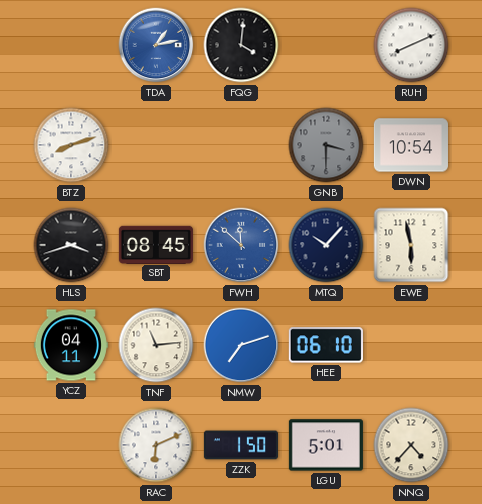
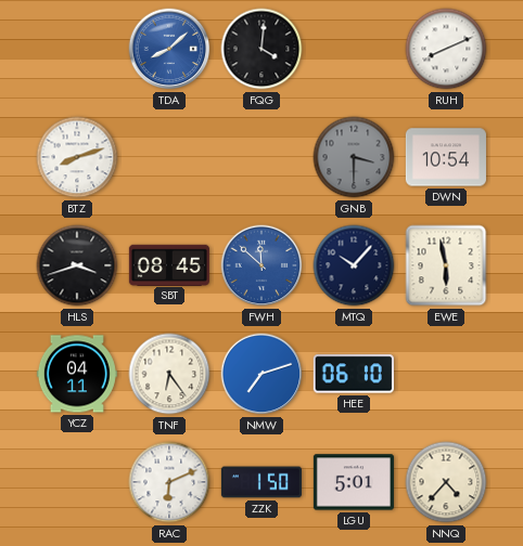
TDA: 1:13 -> 8:08 (169, 49)
TNF: 11:14 -> 6:24 (169, 374)
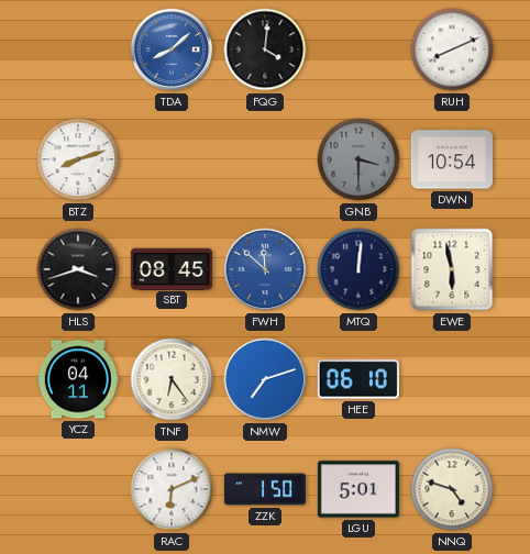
MTQ: 10:07 -> 12:01 (358, 269)
NNQ: 4:37 -> 4:48 (452, 489)
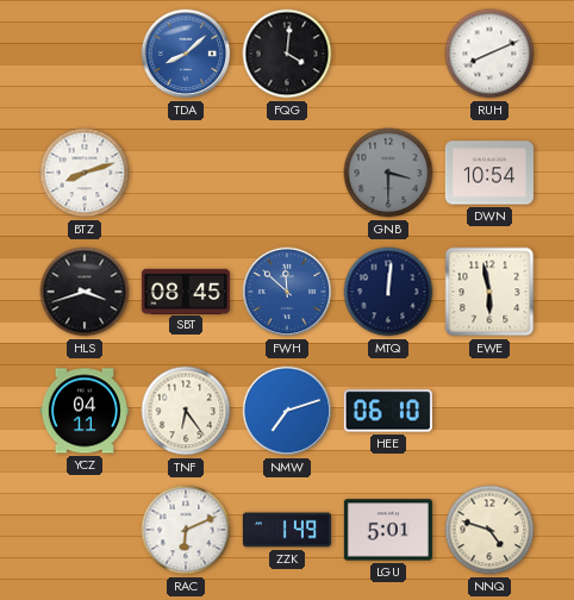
ZZK: 1:50 -> 1:49 (287, 530)
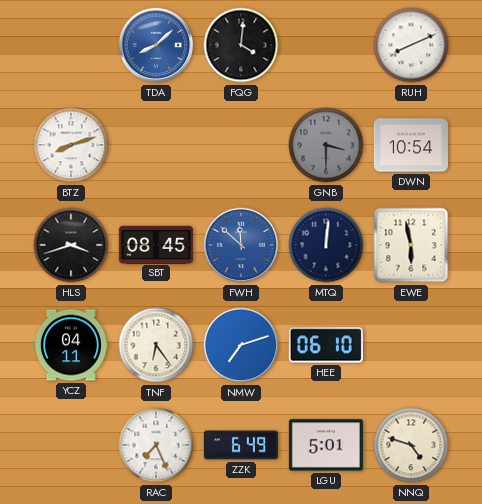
RAC: 6:11 -> 7:26 (156, 445)
ZZK: 1:49 -> 6:49 (241, 445)
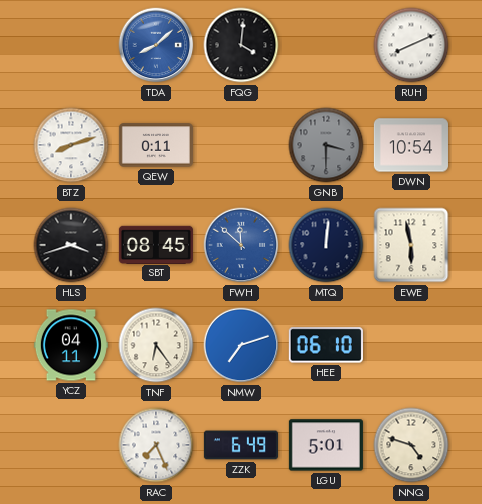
QEW: none -> 0:11 (156, 145)
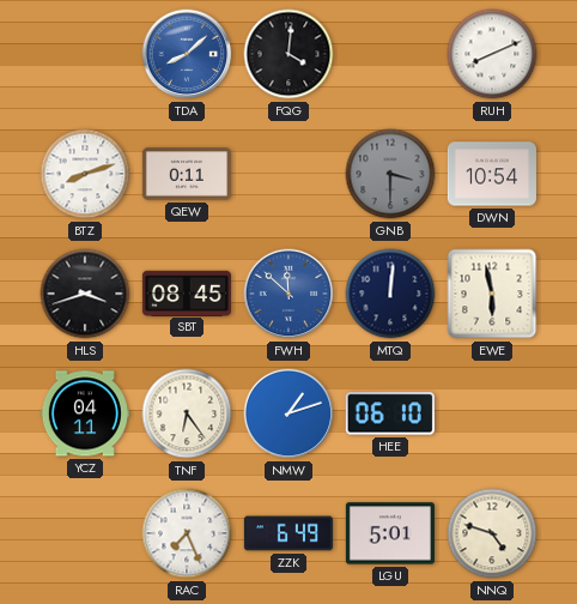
NMW: 7:12 -> 1:12 (288, 413)
